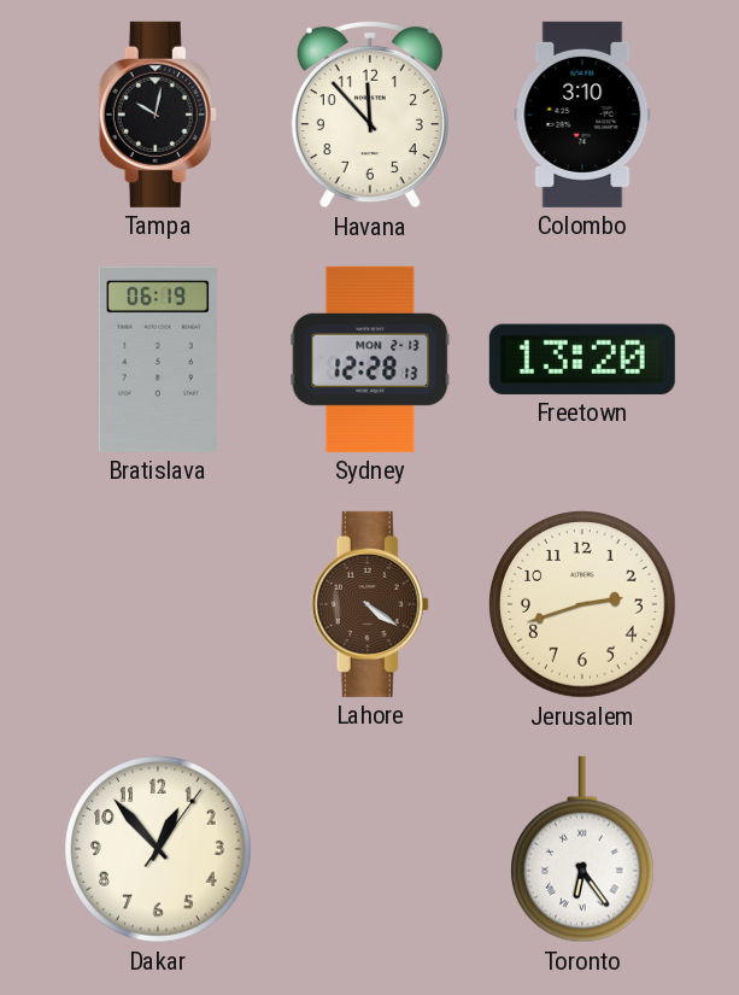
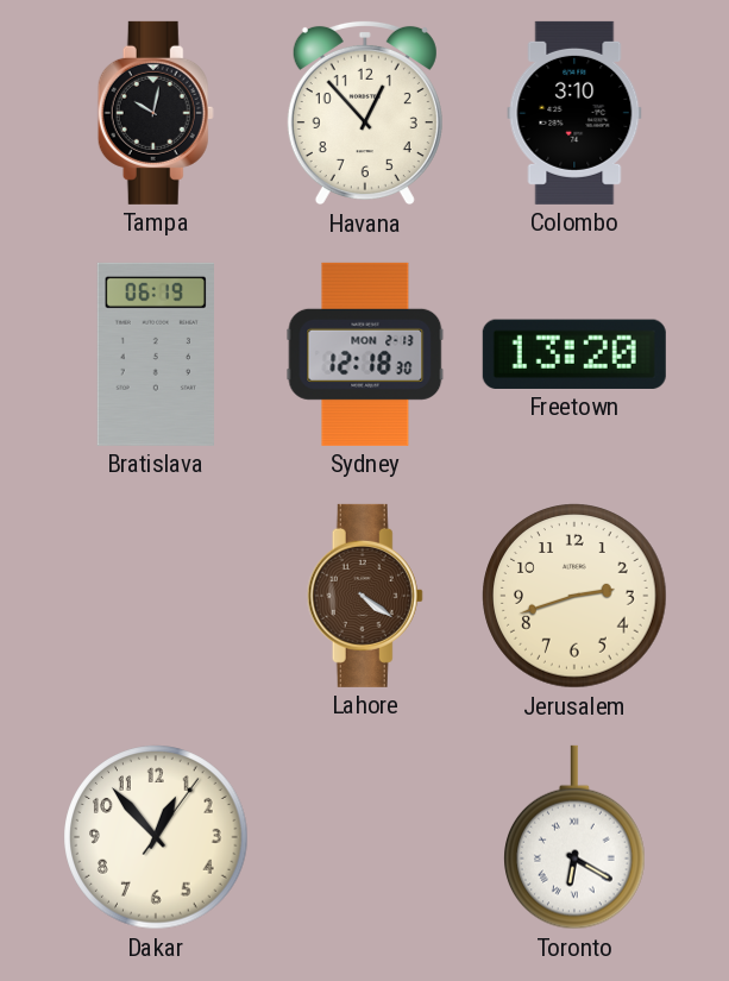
Havana: 11:53 -> 12:53 (365, 113)
Sydney: 12:28 -> 12:18 (365, 354)
Toronto: 6:24 -> 6:20 (576, 837)
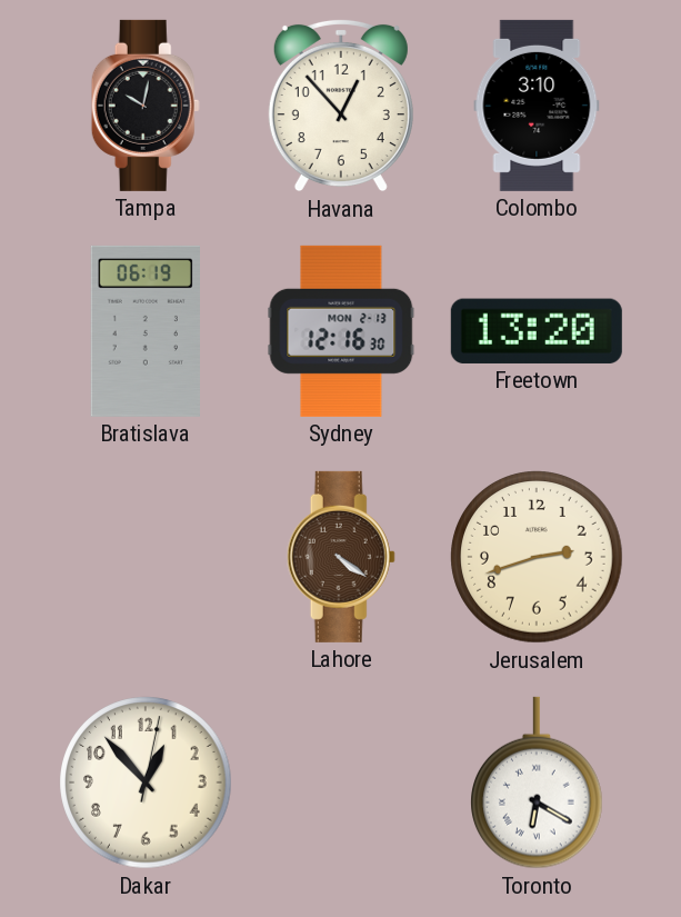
Sydney: 12:18 -> 12:16 (341, 331)
Dakar: 12:53:06 -> 12:53:02 (146, 783)
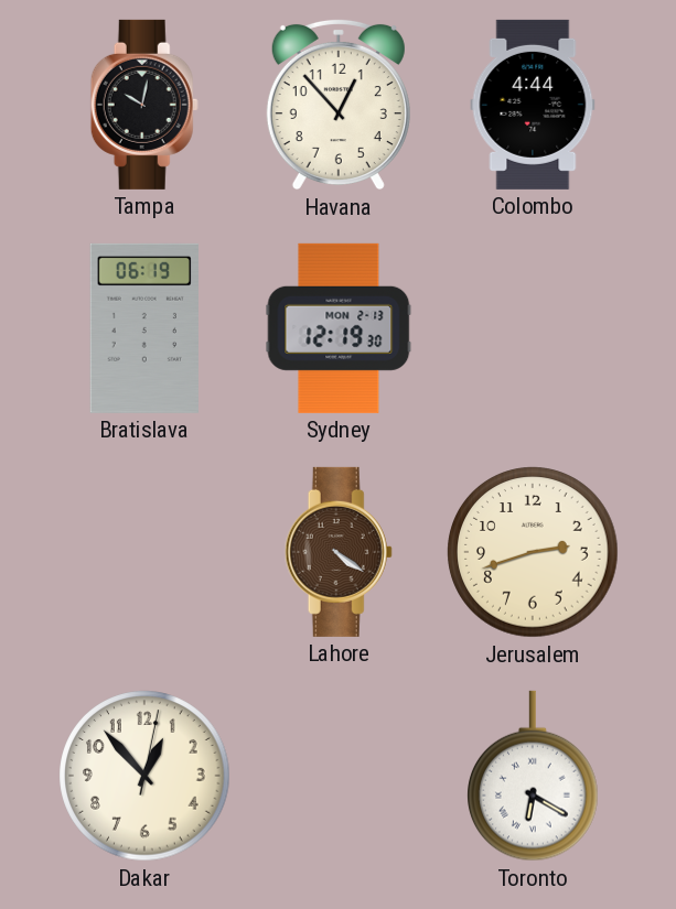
Colombo: 3:10 -> 4:44 (533, 105)
Sydney: 12:16 -> 12:19 (339, 328)
Freetown: 13:20 -> none (537, 331)
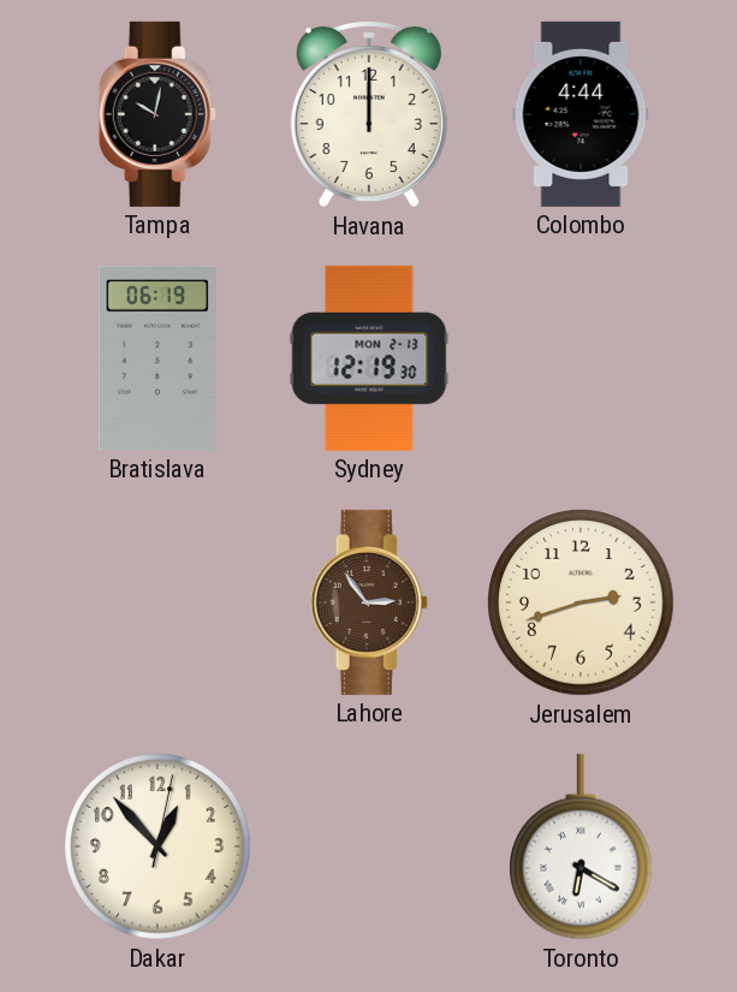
Havana: 12:53 -> 12:00 (369, 114)
Lahore: 4:21 -> 2:54 (369, 602)
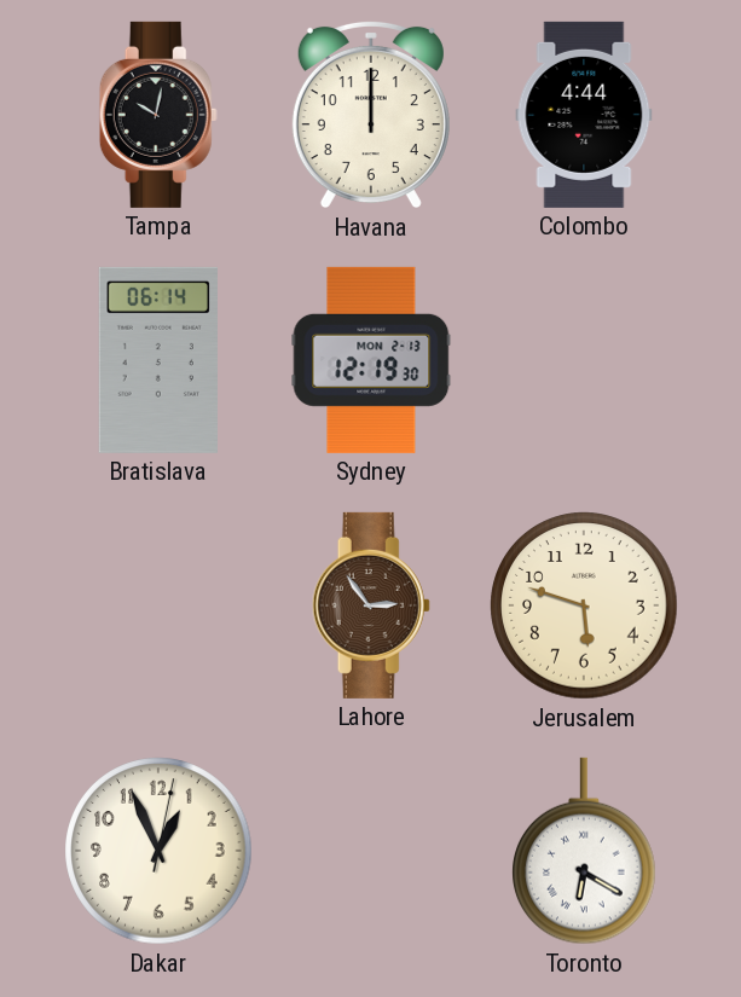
Bratislava: 06:19 -> 06:14 (158, 360)
Jerusalem: 2:42 -> 5:48 (584, 605)
Dakar: 12:53 -> 12:56 (158, 851)
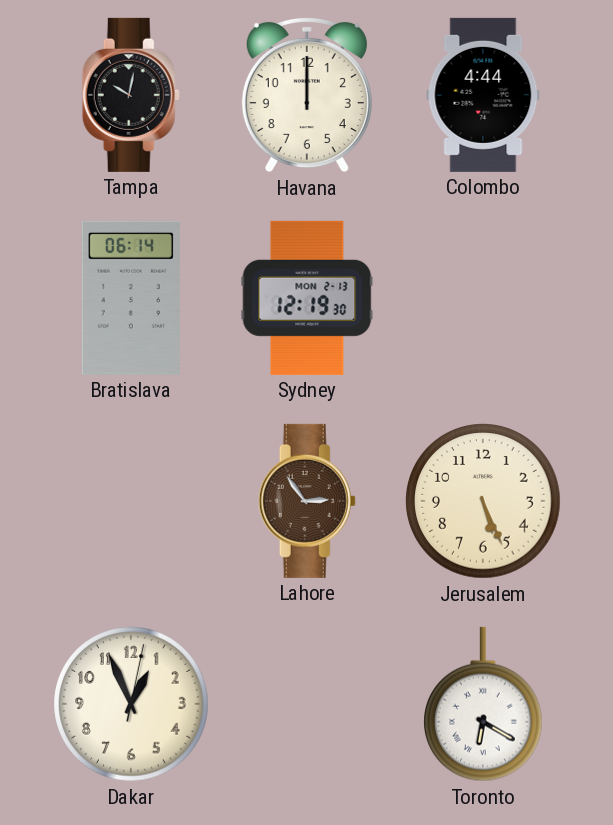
Jerusalem: 5:48 -> 5:26 (483, 501)
